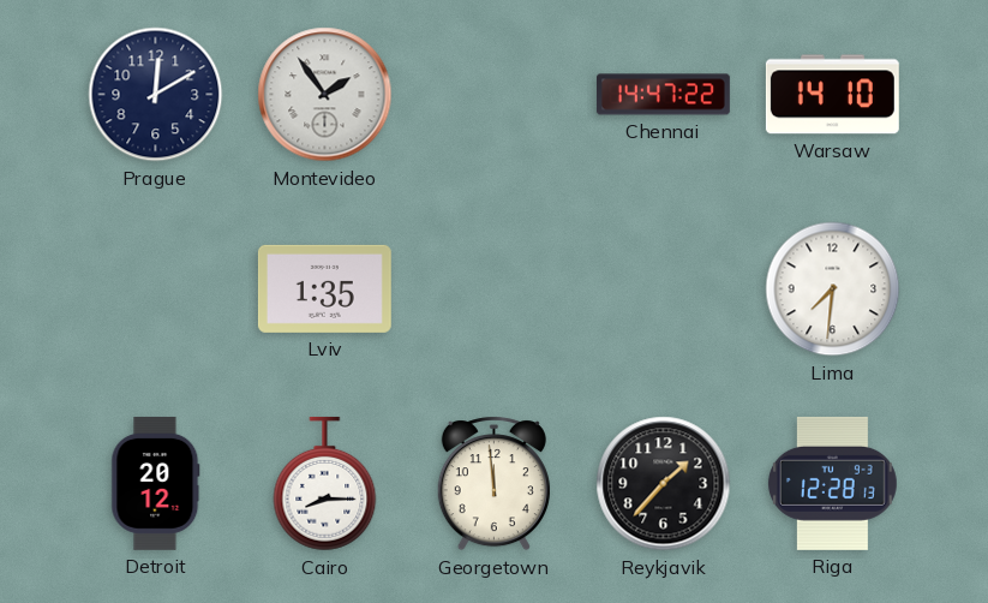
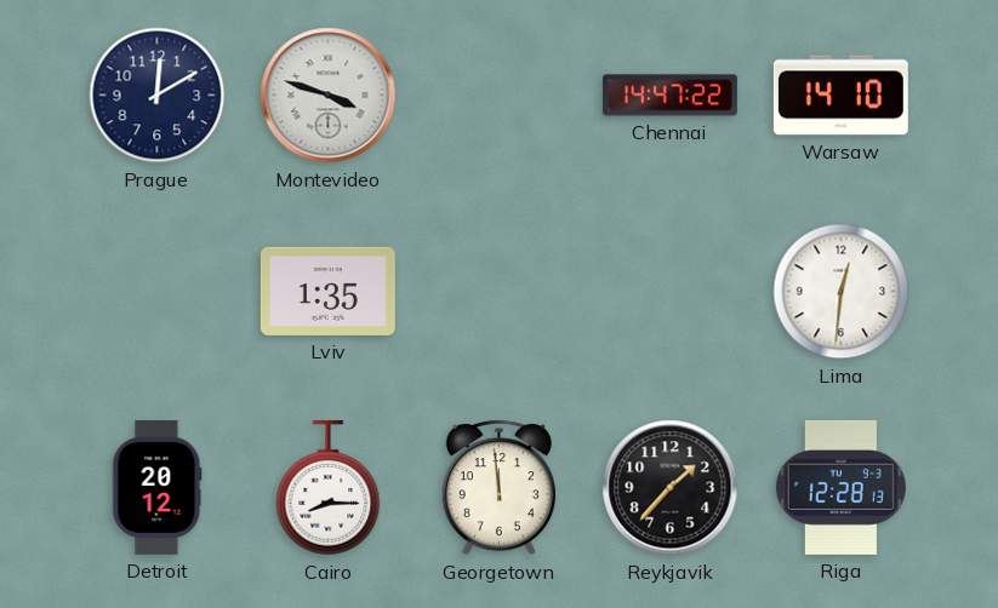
Montevideo: 1:54 -> 3:48 (329, 96)
Lima: 7:31 -> 12:31 (842, 292)
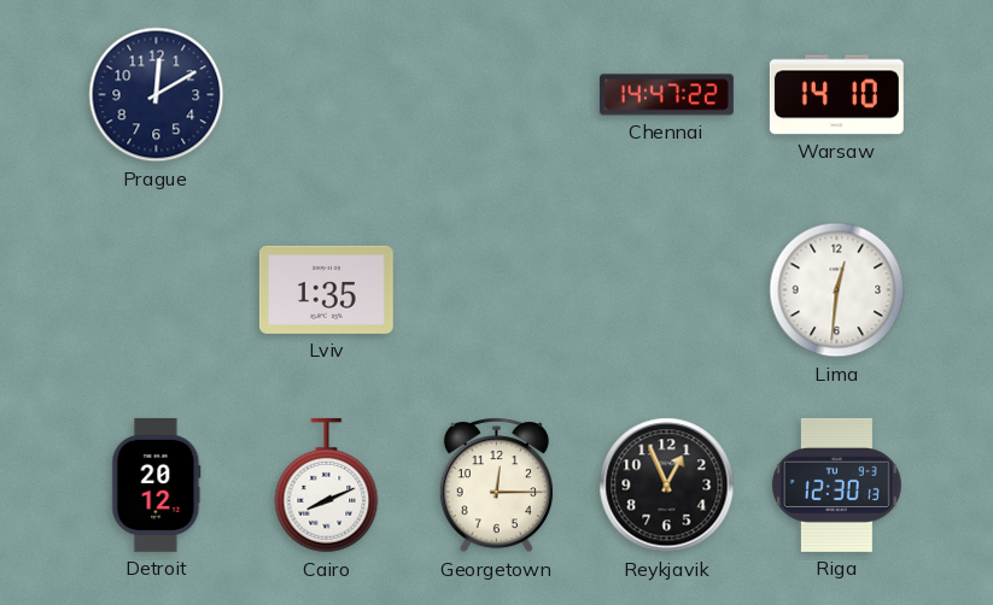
Montevideo: 3:48 -> none (329, 96)
Cairo: 8:15 -> 8:11 (327, 486)
Georgetown: 11:59 -> 12:15 (496, 486)
Reykjavik: 1:37 -> 12:56 (667, 486)
Riga: 12:28 -> 12:30 (836, 484)
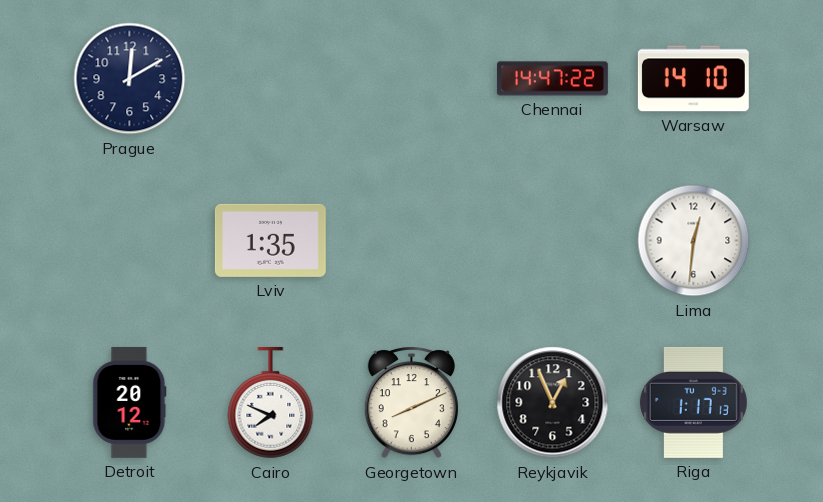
Cairo: 8:11 -> 7:49 (271, 403)
Georgetown: 12:15 -> 8:11 (411, 403)
Riga: 12:30 -> 1:17 (693, 402)
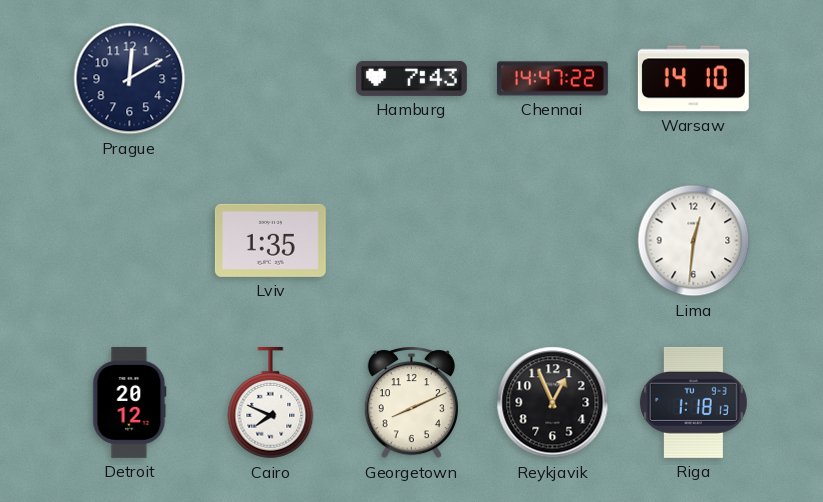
Hamburg: none -> 7:43 (411, 78)
Riga: 1:17 -> 1:18 (693, 402)
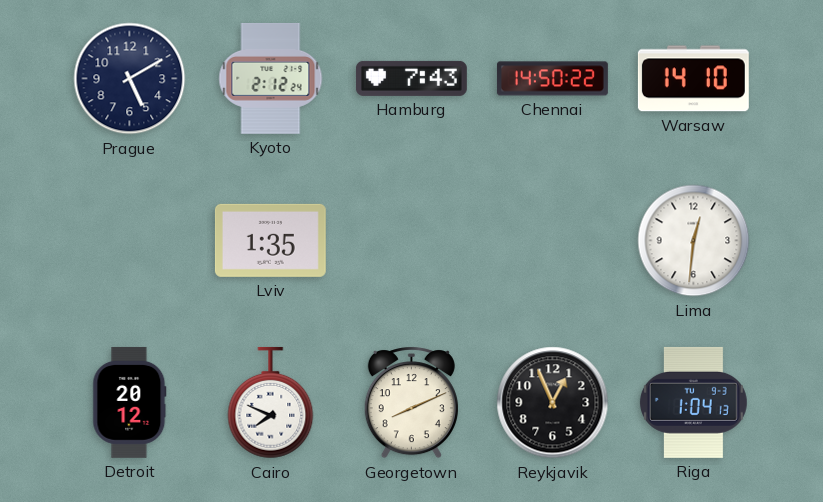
Prague: 12:10 -> 5:10 (130, 79)
Kyoto: none -> 2:12 (271, 78)
Chennai: 14:47 -> 14:50 (552, 79)
Riga: 1:18 -> 1:04 (693, 402)
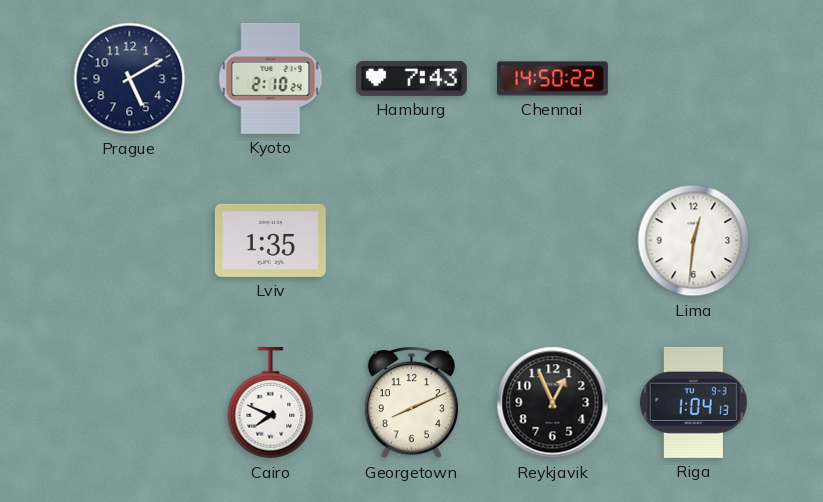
Kyoto: 2:12 -> 2:10 (271, 78)
Warsaw: 14:10 -> none (693, 79)
Detroit: 20:12 -> none (130, 402)
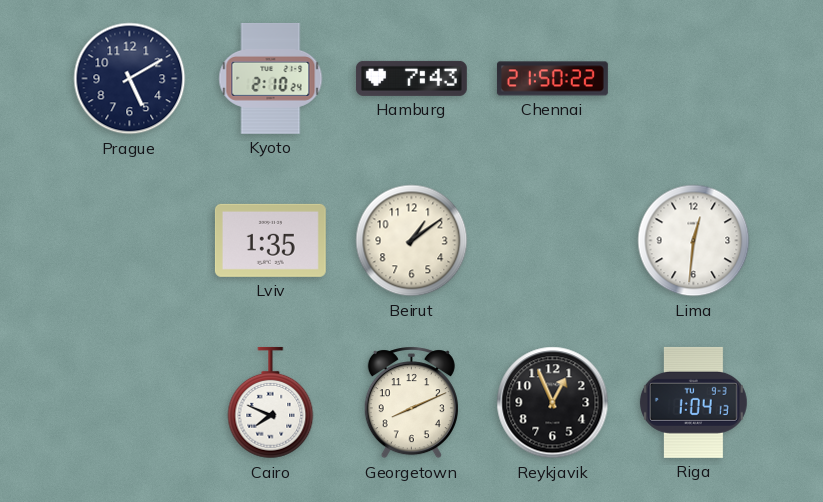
Chennai: 14:50 -> 21:50 (552, 79)
Beirut: none -> 1:09 (412, 241)
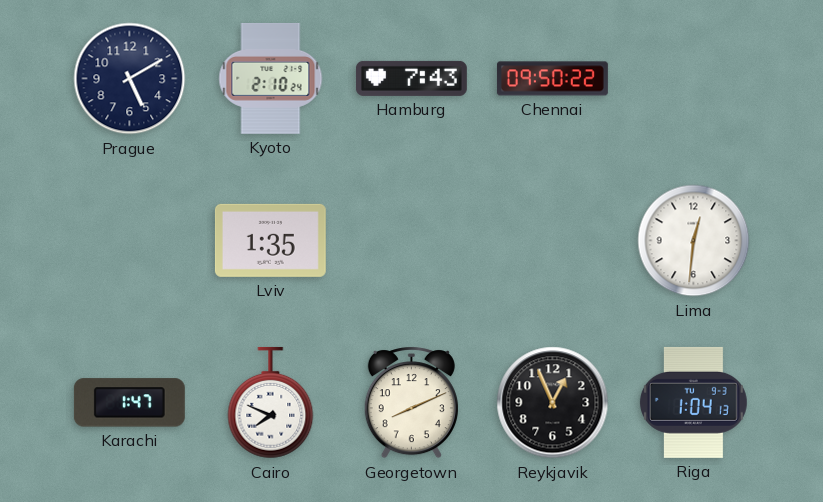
Chennai: 21:50 -> 09:50 (552, 79)
Beirut: 1:09 -> none (412, 241)
Karachi: none -> 1:47 (129, 403)
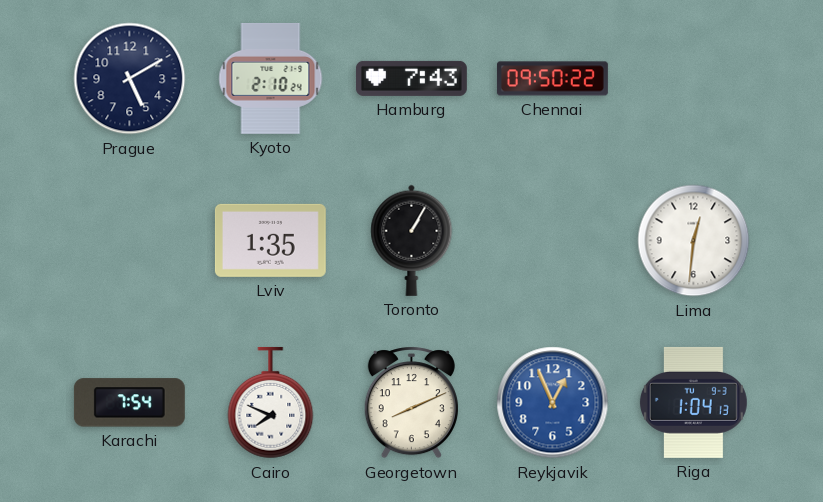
Toronto: none -> 1:05 (412, 240)
Karachi: 1:47 -> 7:54 (129, 403)
Reykjavik dial: black -> blue (553, 403)
